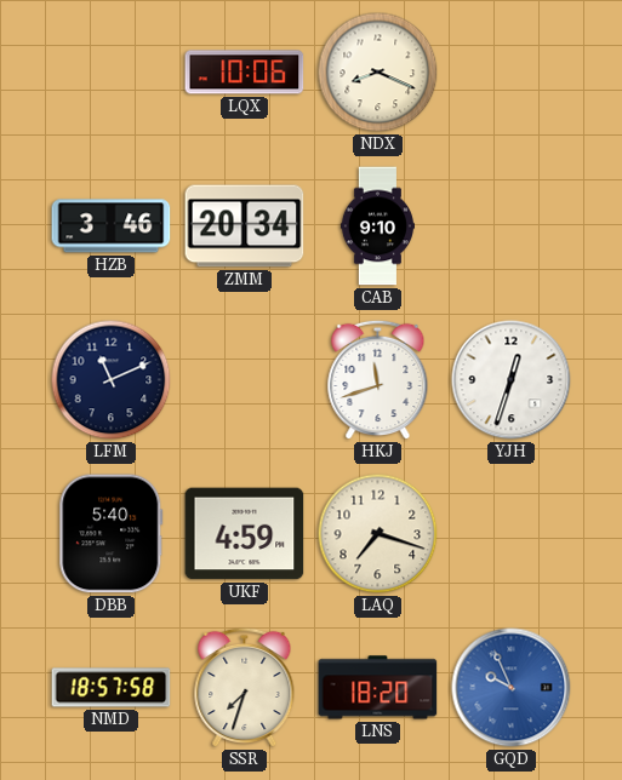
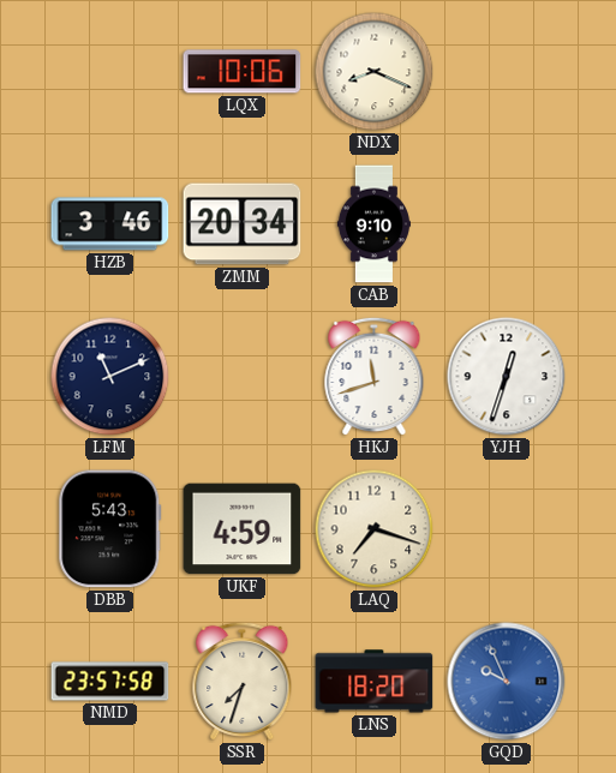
DBB: 5:40 -> 5:43 (110, 529)
NMD: 18:57 -> 23:57 (110, 682)
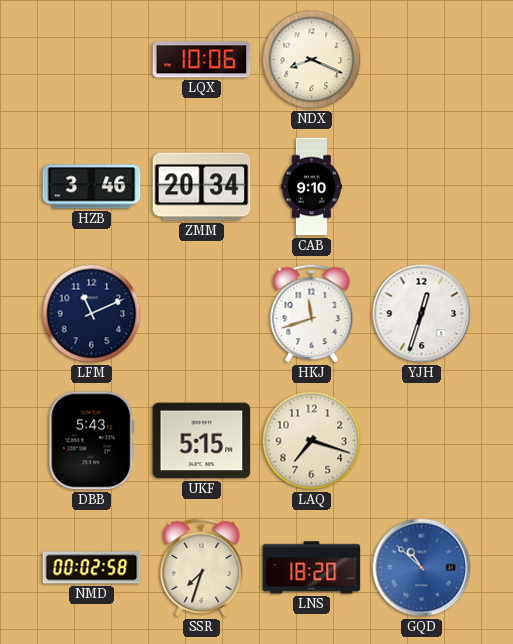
UKF: 4:59 -> 5:15 (202, 441)
NMD: 23:57 -> 00:02 (92, 568)
GQD: 9:56 -> 10:52 (422, 568)
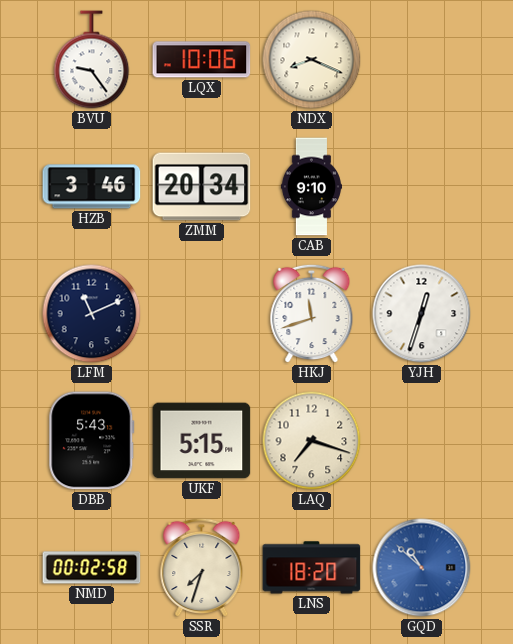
BVU: none -> 9:24 (92, 60)
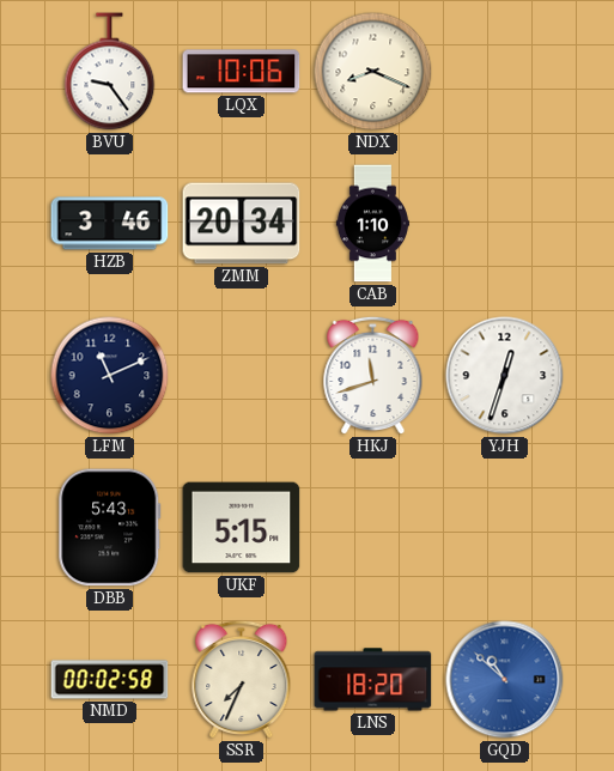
CAB: 9:10 -> 1:10 (372, 224)
LAQ: 7:18 -> none (312, 441)
SSR: 7:33 -> 7:34 (242, 680)
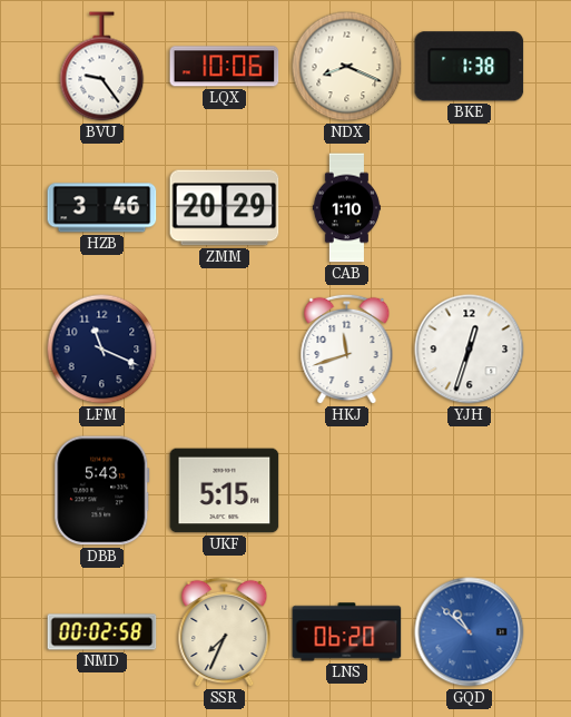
BKE: none -> 1:38 (470, 67)
ZMM: 20:34 -> 20:29 (225, 208)
LFM: 11:11 -> 11:19 (102, 350)
LNS: 18:20 -> 06:20 (347, 632)
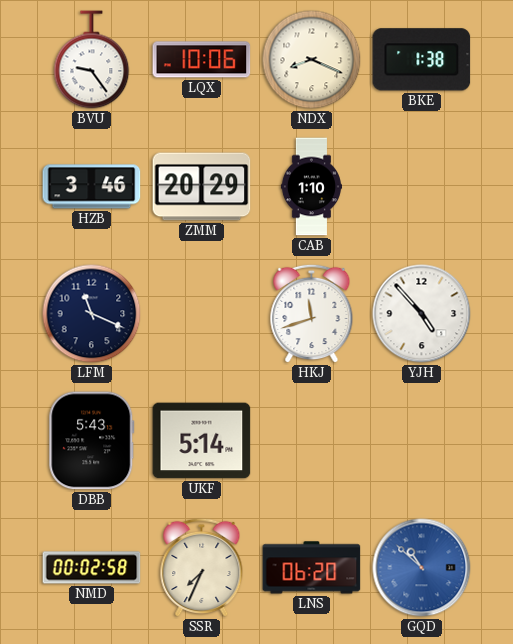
YJH: 12:33 -> 4:53 (422, 314)
UKF: 5:15 -> 5:14 (202, 441)
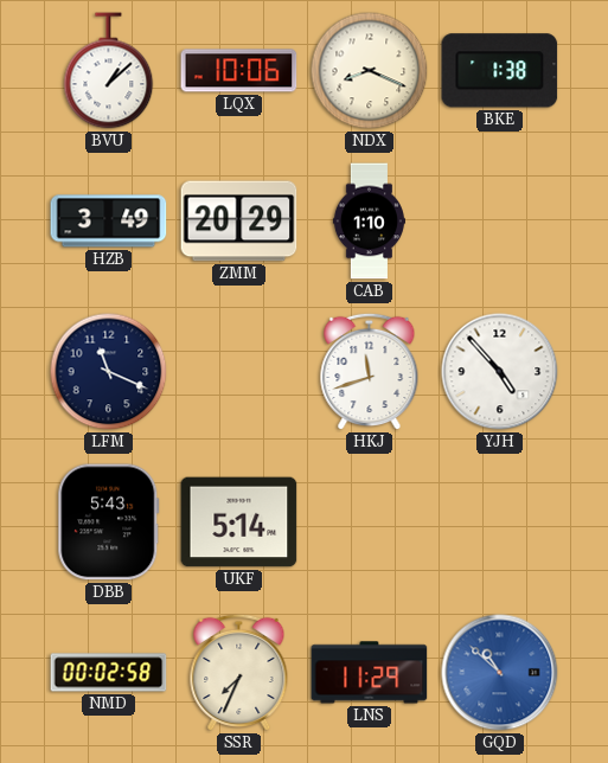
BVU: 9:24 -> 1:08 (109, 71)
HZB: 3:46 -> 3:49 (109, 222)
LNS: 06:20 -> 11:29 (370, 673)
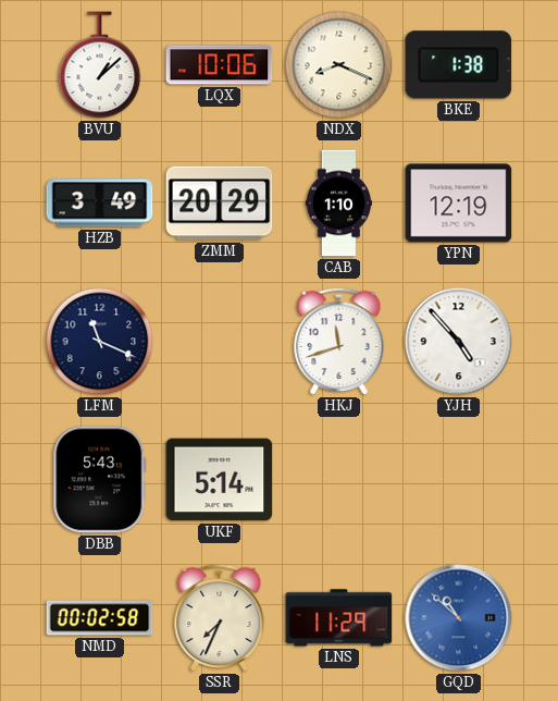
YPN: none -> 12:19 (459, 204)
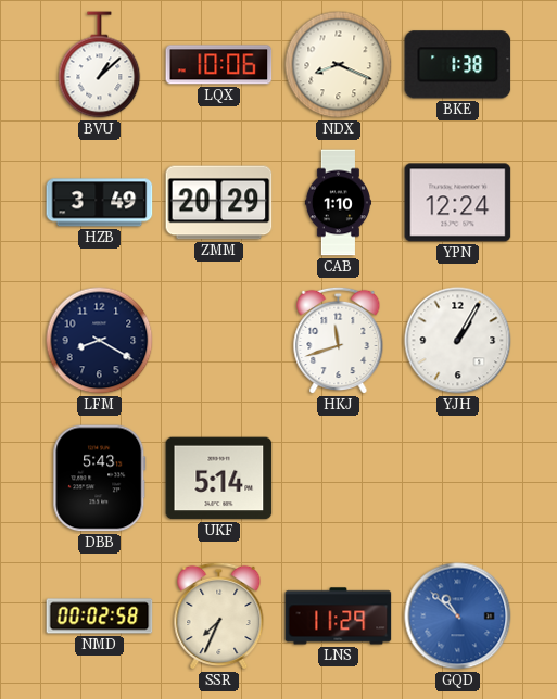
YPN: 12:19 -> 12:24 (458, 203)
LFM: 11:19 -> 8:20 (100, 341)
YJH: 4:53 -> 1:05 (458, 341)
